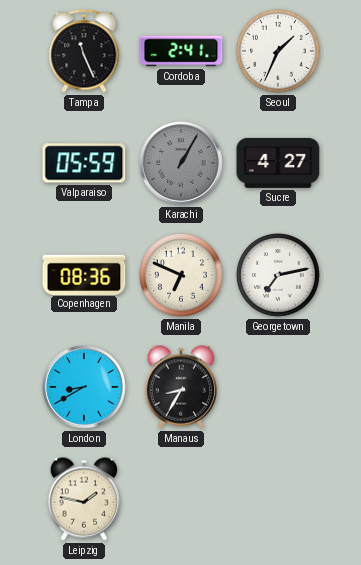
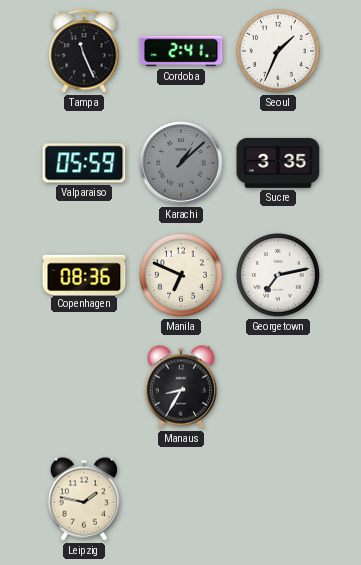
Karachi: 1:05 -> 1:08 (181, 163)
Sucre: 4:27 -> 3:35 (278, 163)
London: 8:40 -> none (84, 387)
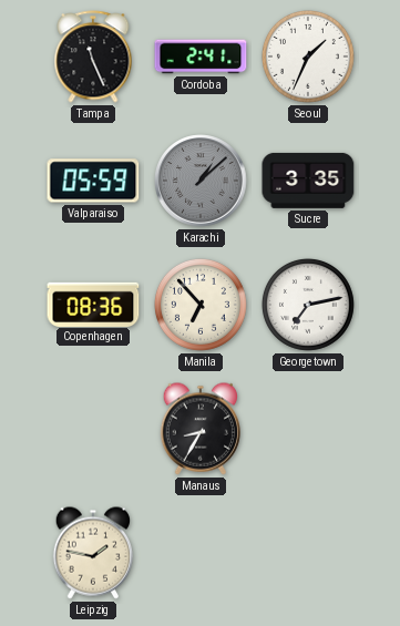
Manila: 6:49 -> 6:53 (201, 305)
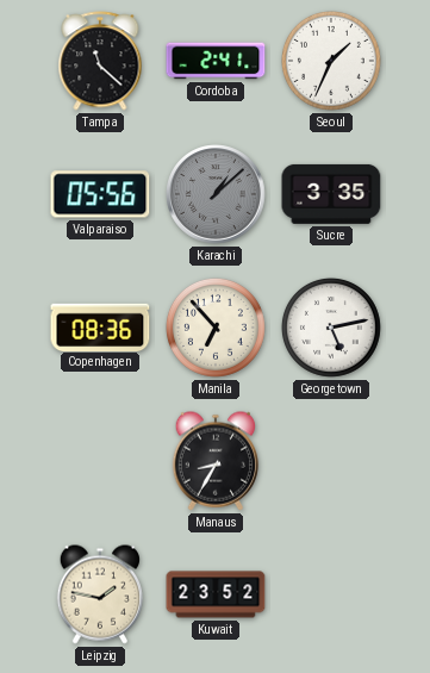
Tampa: 11:26 -> 11:22 (100, 61)
Valparaiso: 05:59 -> 05:56 (100, 194)
Georgetown: 7:13 -> 5:13 (331, 328)
Kuwait: none -> 23:52 (216, 594)
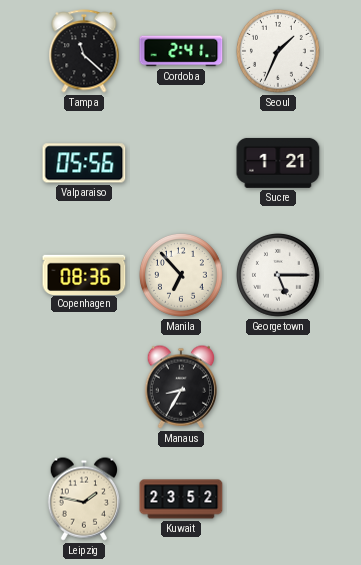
Karachi: 1:08 -> none (216, 194)
Sucre: 3:35 -> 1:21 (278, 163)
Georgetown: 5:13 -> 5:15 (278, 275)
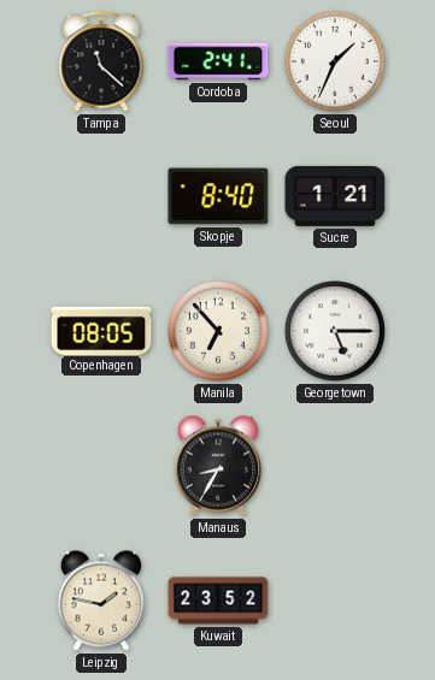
Valparaiso: 05:56 -> none (84, 163)
Skopje: none -> 8:40 (218, 196)
Copenhagen: 08:36 -> 08:05 (101, 330)
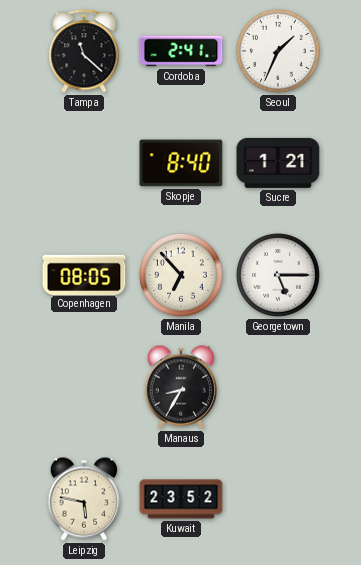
Leipzig: 1:47 -> 5:47 (83, 499)
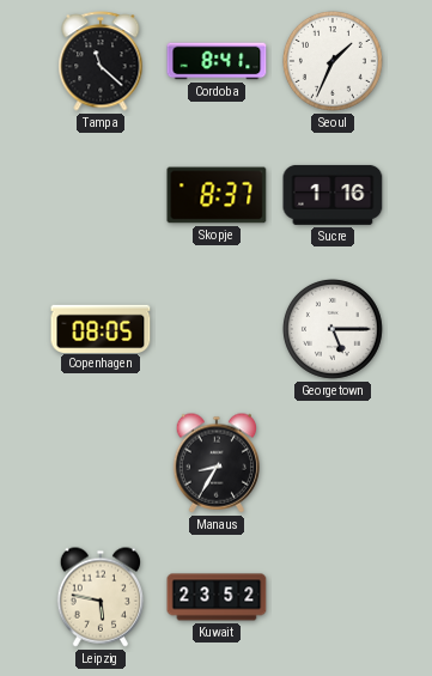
Cordoba: 2:41 -> 8:41 (217, 61)
Skopje: 8:40 -> 8:37 (217, 195)
Sucre: 1:21 -> 1:16 (333, 195)
Manila: 6:53 -> none (181, 275)
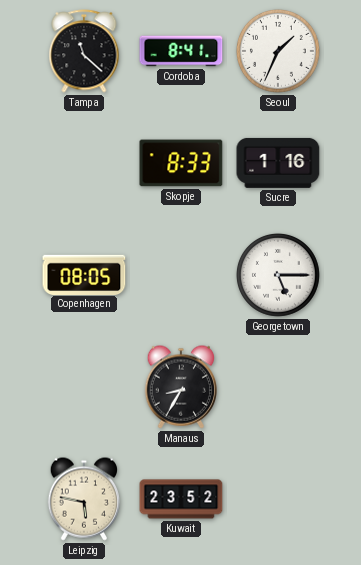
Skopje: 8:37 -> 8:33 (181, 163)
